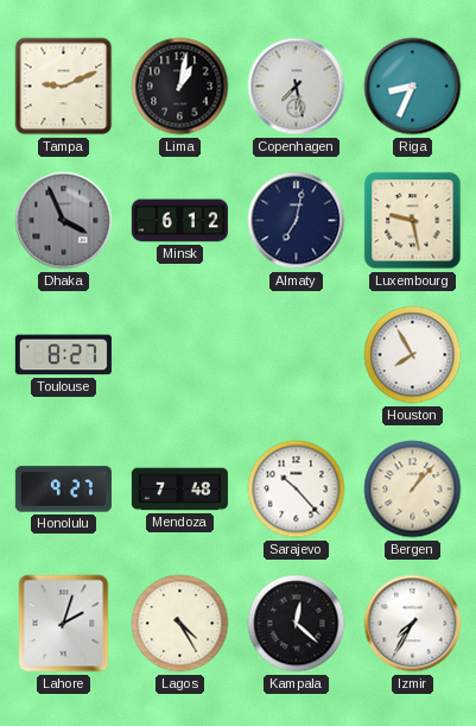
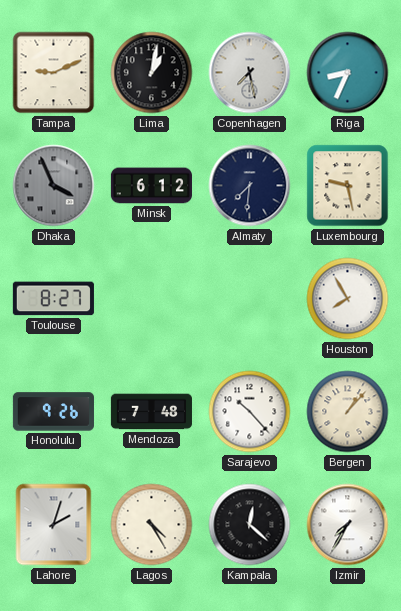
Almaty: 7:02 -> 7:31 (250, 186)
Honolulu: 9:27 -> 9:26 (53, 412)
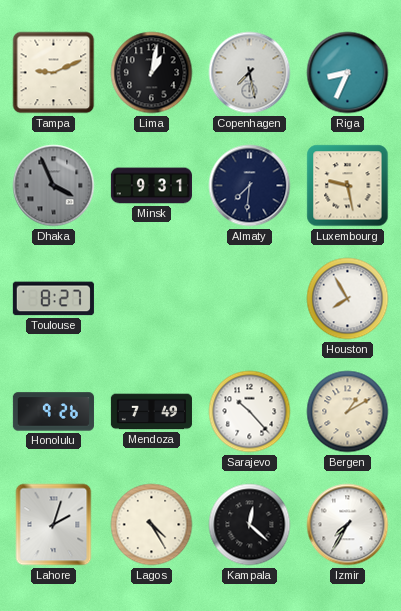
Minsk: 6:12 -> 9:31 (151, 186)
Mendoza: 7:48 -> 7:49 (151, 412)
Bergen: 1:07 -> 1:10 (348, 412)
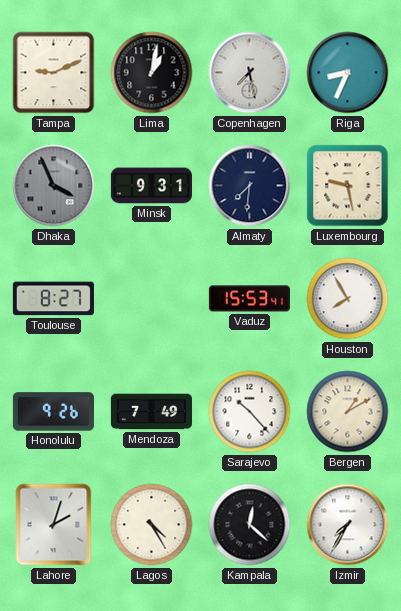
Vaduz: none -> 15:53 (249, 299)
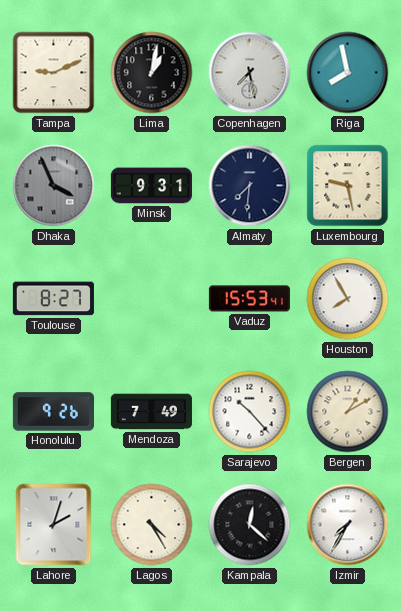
Riga: 8:34 -> 7:58 (348, 73)
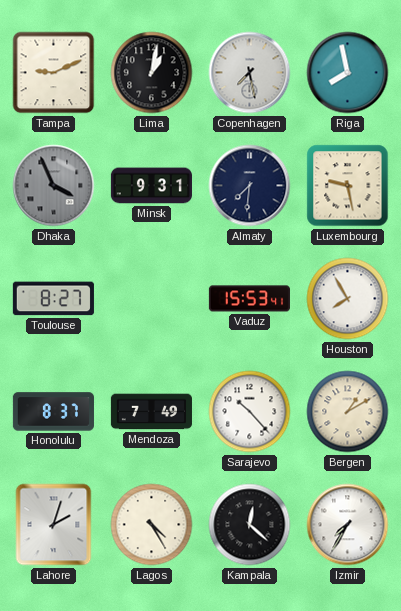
Honolulu: 9:26 -> 8:37 (53, 412)
